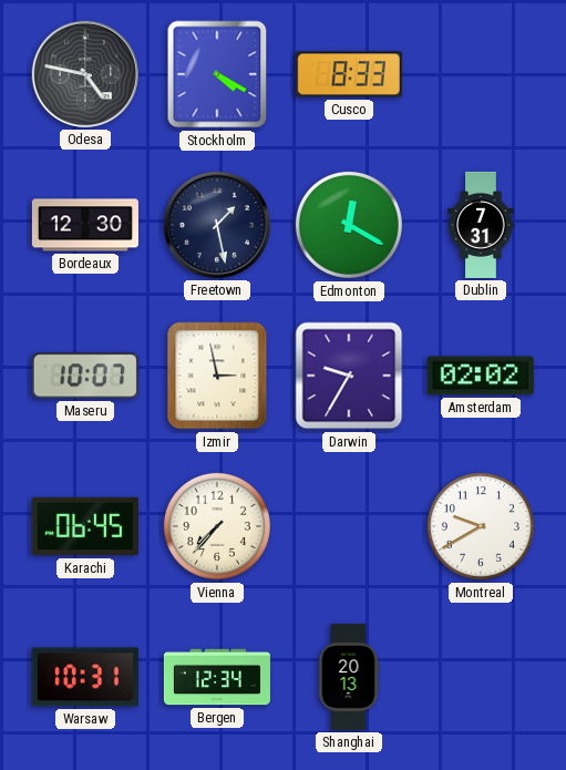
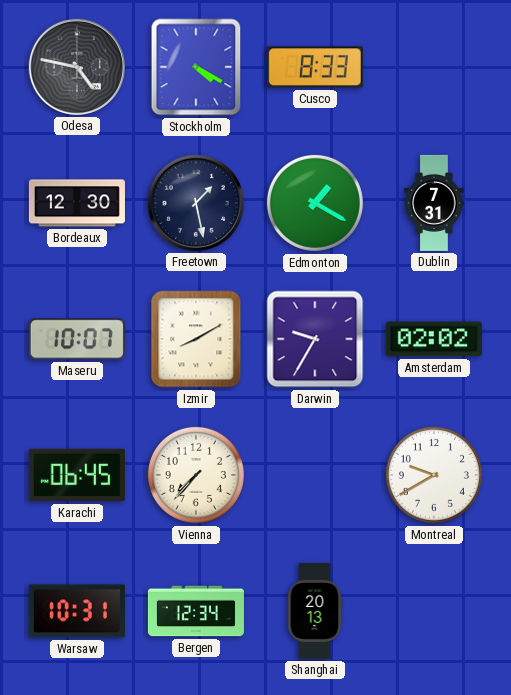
Edmonton: 12:20 -> 1:20 (315, 203)
Izmir: 2:58 -> 8:10 (196, 339)
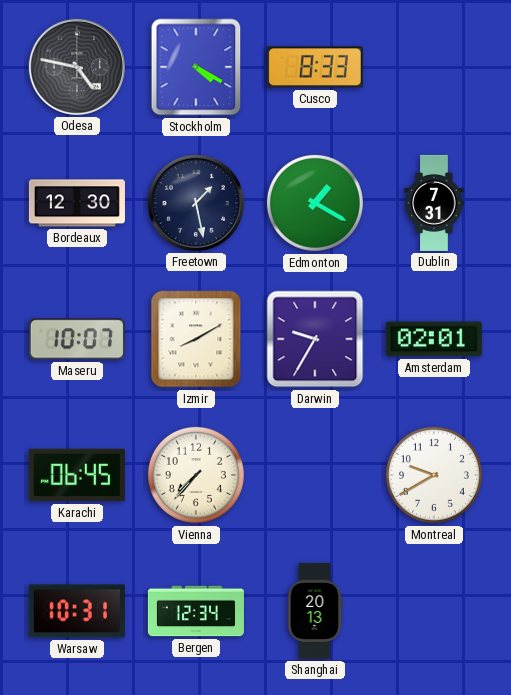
Amsterdam: 02:02 -> 02:01 (434, 339)
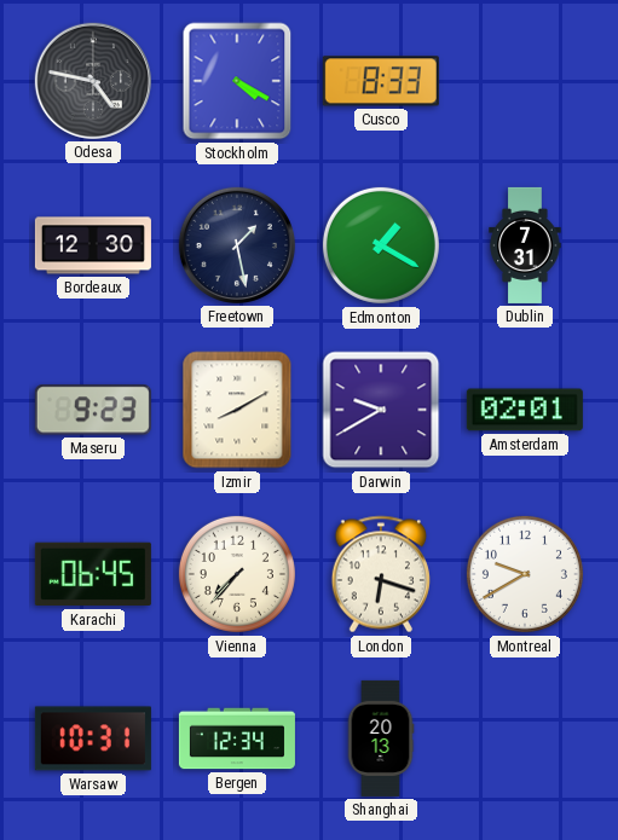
Maseru: 10:07 -> 9:23 (93, 410)
Darwin: 9:35 -> 9:40 (381, 410)
London: none -> 6:18 (380, 574)
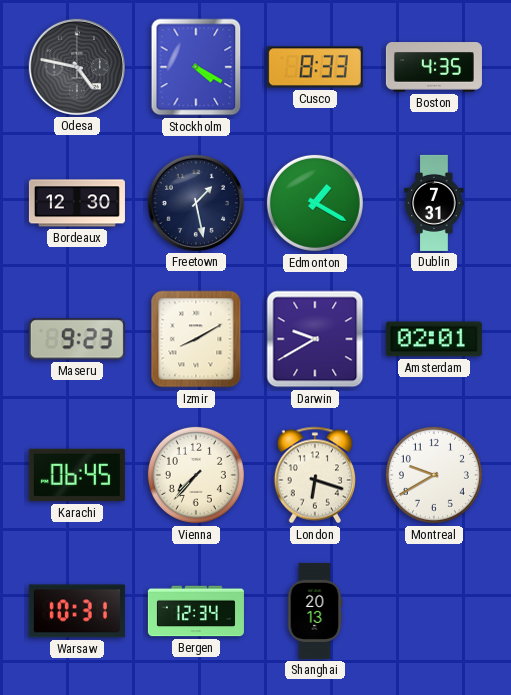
Boston: none -> 4:35 (434, 67)
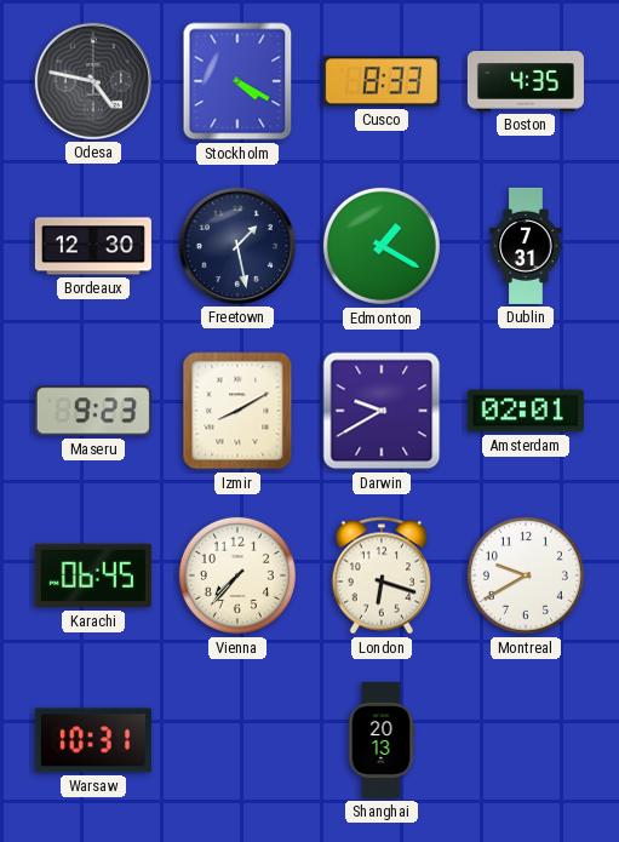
Bergen: 12:34 -> none (196, 611)
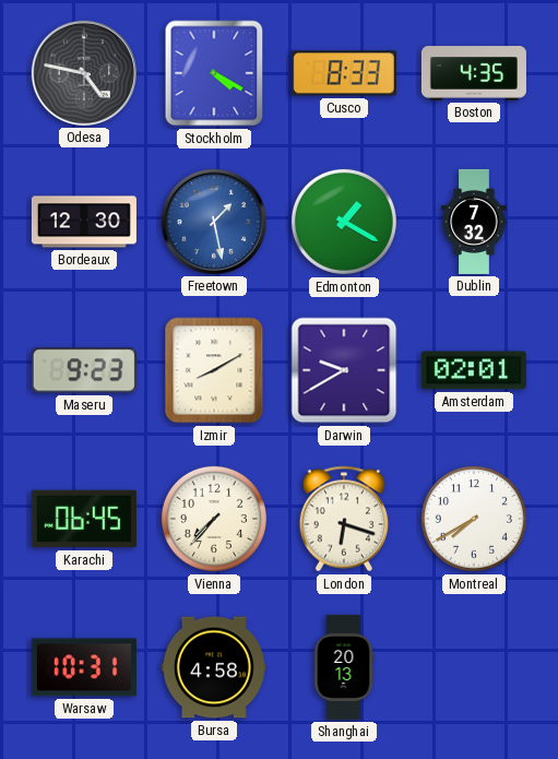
Freetown dial: navy -> blue (214, 222)
Dublin: 7:31 -> 7:32 (474, 222)
Montreal: 9:40 -> 7:40 (474, 519)
Bursa: none -> 4:58 (214, 667)
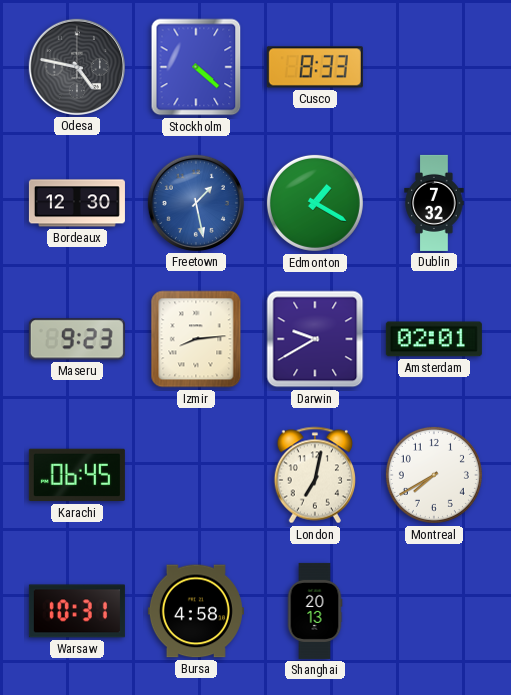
Stockholm: 4:20 -> 4:22 (196, 67)
Boston: 4:35 -> none (474, 73)
Izmir: 8:10 -> 8:14 (196, 339)
Vienna: 7:37 -> none (214, 519)
London: 6:18 -> 7:02 (314, 475)
